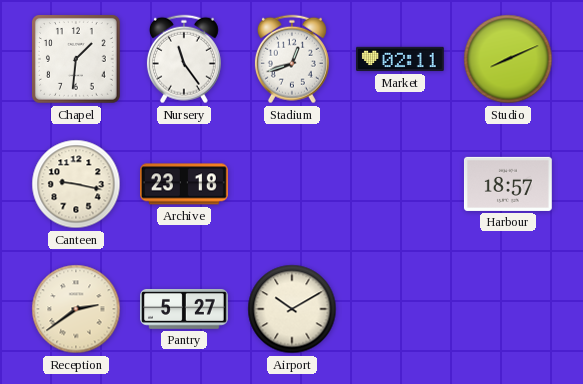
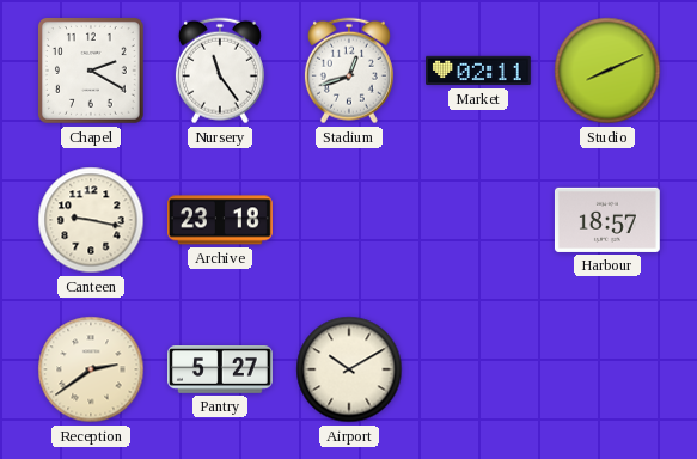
Chapel: 1:31 -> 2:20 (92, 72)
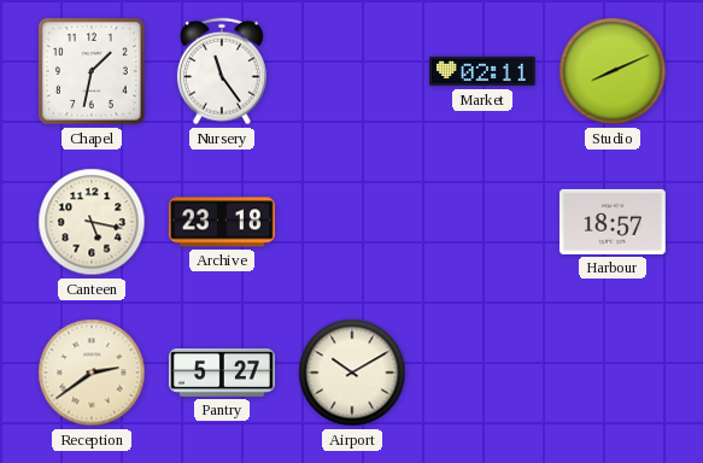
Chapel: 2:20 -> 1:32 (93, 72)
Stadium: 12:42 -> none (349, 71)
Canteen: 9:17 -> 5:17 (92, 222)
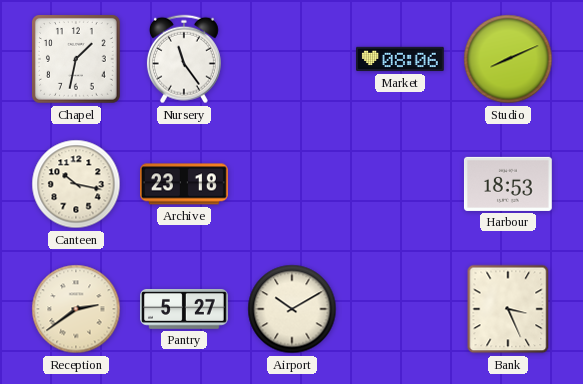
Market: 02:11 -> 08:06 (401, 59)
Canteen: 5:17 -> 10:17 (76, 184)
Harbour: 18:57 -> 18:53 (508, 184)
Bank: none -> 3:26 (508, 309)
